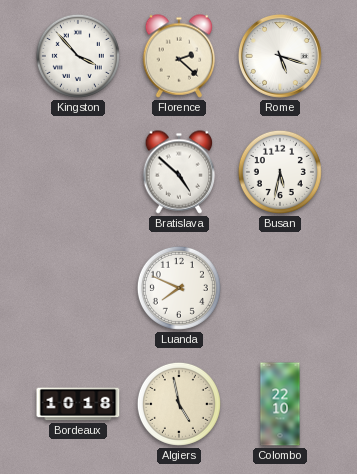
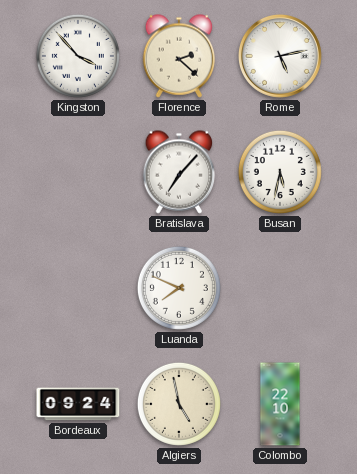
Rome: 5:18 -> 5:13 (280, 56)
Bratislava: 4:52 -> 7:07 (179, 172)
Bordeaux: 10:18 -> 09:24 (78, 404)
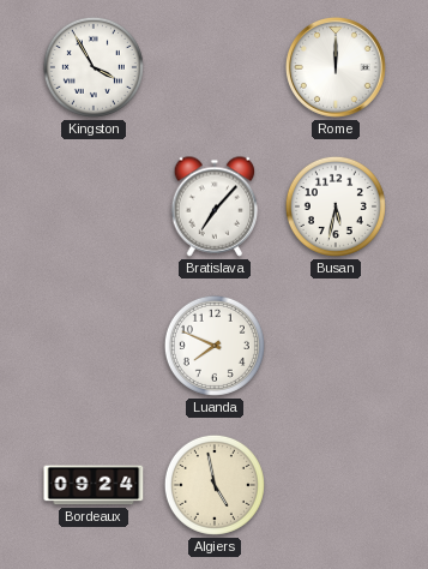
Kingston: 3:53 -> 3:55 (94, 67)
Florence: 2:22 -> none (179, 56)
Rome: 5:13 -> 12:00 (336, 67)
Colombo: 22:10 -> none (280, 404)
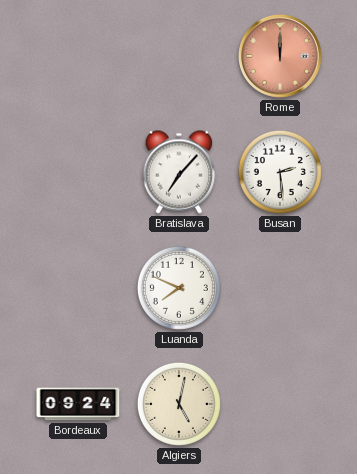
Kingston: 3:55 -> none (94, 67)
Rome dial: white -> salmon (280, 56)
Busan: 5:32 -> 2:29 (280, 172)
Algiers: 4:58 -> 5:02 (179, 404)
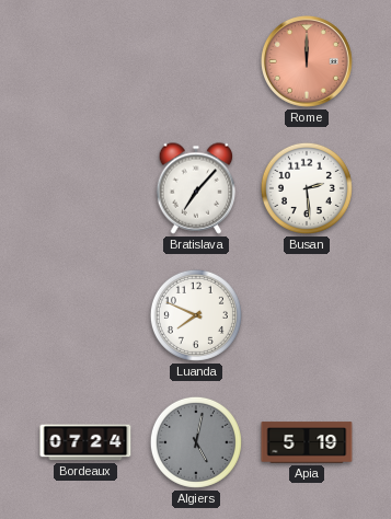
Bordeaux: 09:24 -> 07:24 (85, 442)
Algiers dial: cream -> grey (196, 442)
Apia: none -> 5:19 (307, 442)
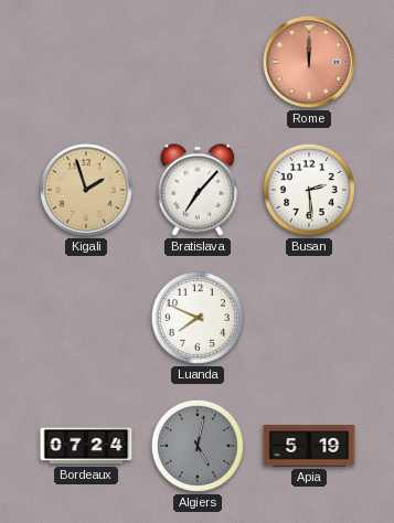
Kigali: none -> 1:57 (86, 190)
